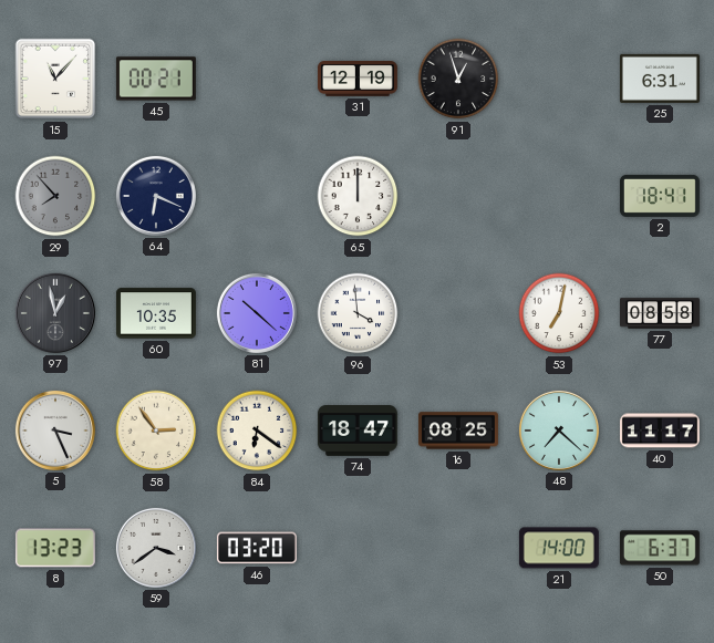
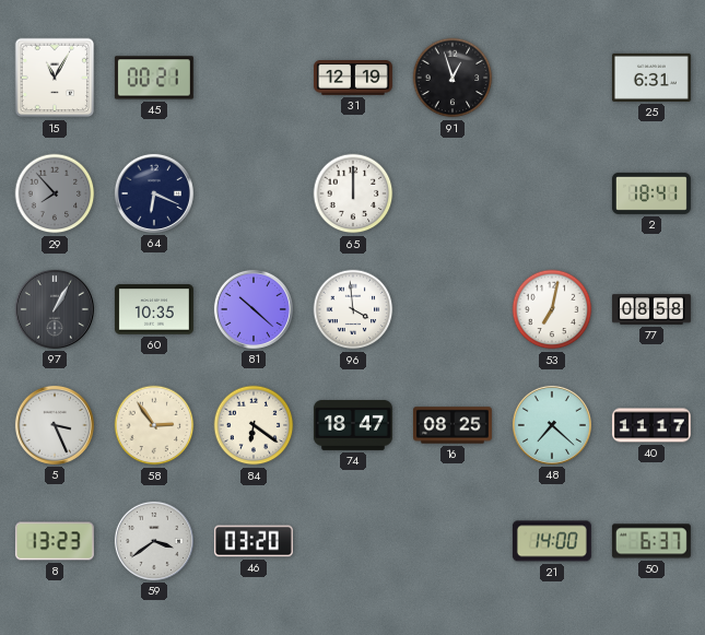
15: 11:07 -> 11:05 (55, 78)
97: 12:58 -> 1:05 (55, 309)
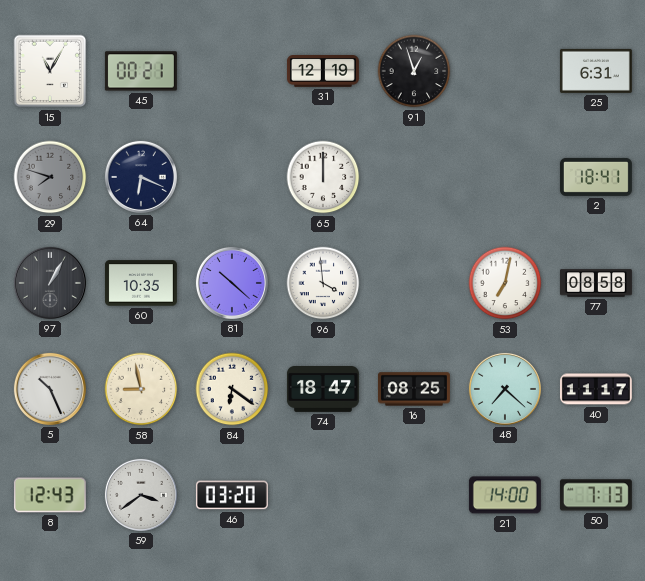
29: 7:53 -> 7:48 (50, 177)
5: 3:26 -> 10:26 (50, 389)
58: 2:54 -> 8:58 (141, 389)
8: 13:23 -> 12:43 (50, 495)
50: 6:37 -> 7:13 (596, 495)
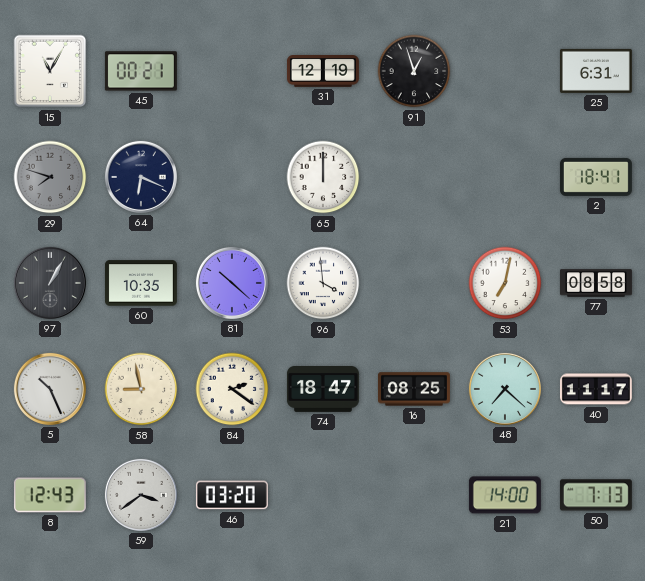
84: 6:21 -> 2:21 (232, 389)
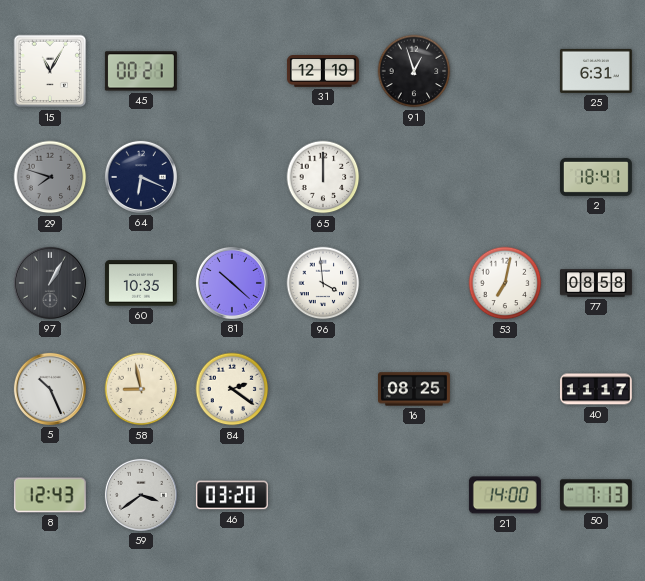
74: 18:47 -> none (323, 390)
48: 7:22 -> none (505, 389)
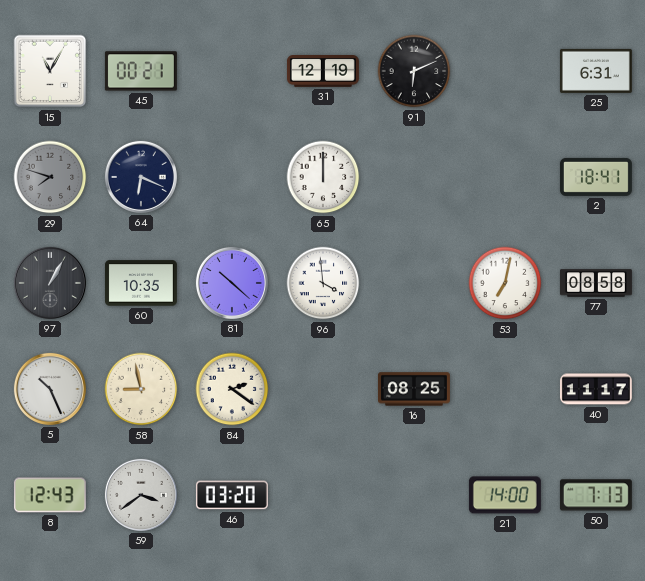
91: 12:57 -> 6:11 (414, 71)
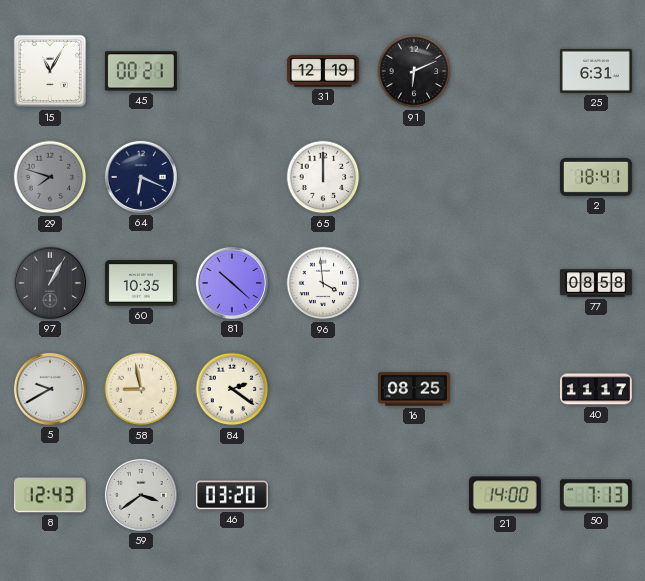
53: 7:02 -> none (505, 283)
5: 10:26 -> 9:40 (50, 389)
